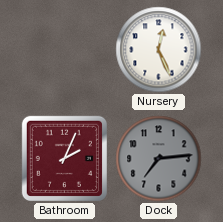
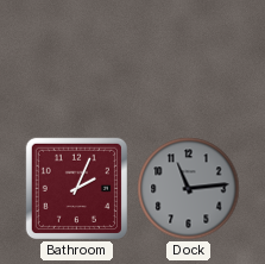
Nursery: 12:26 -> none (159, 50)
Dock: 7:14 -> 11:14 (189, 189)
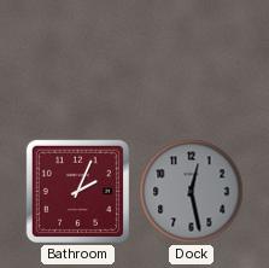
Dock: 11:14 -> 12:28 (192, 192)
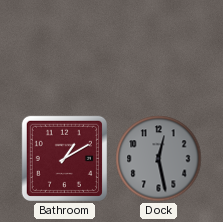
Bathroom: 2:04 -> 1:10 (64, 158)
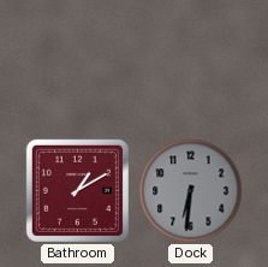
Dock: 12:28 -> 6:31 (191, 191)
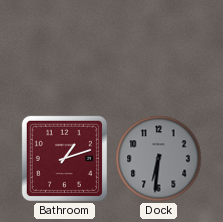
Bathroom: 1:10 -> 1:12 (64, 158)
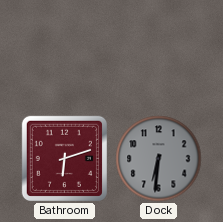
Bathroom: 1:12 -> 6:12 (64, 158)
